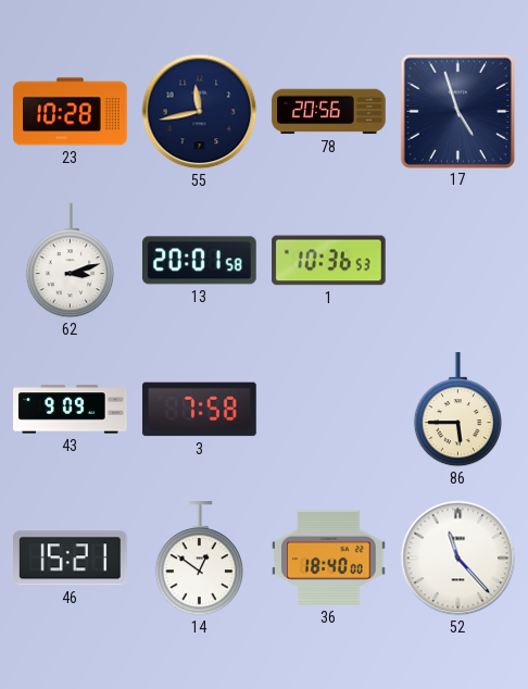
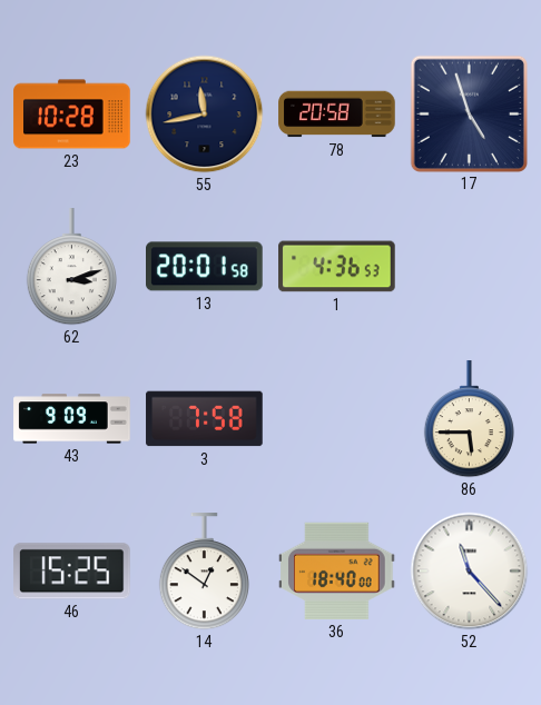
78: 20:56 -> 20:58 (337, 115)
1: 10:36 -> 4:36 (337, 267)
46: 15:21 -> 15:25 (72, 572)
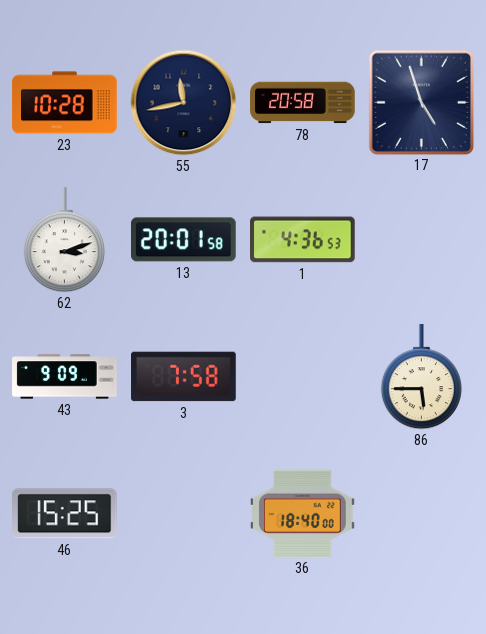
14: 12:51 -> none (204, 572)
52: 11:23 -> none (470, 572)
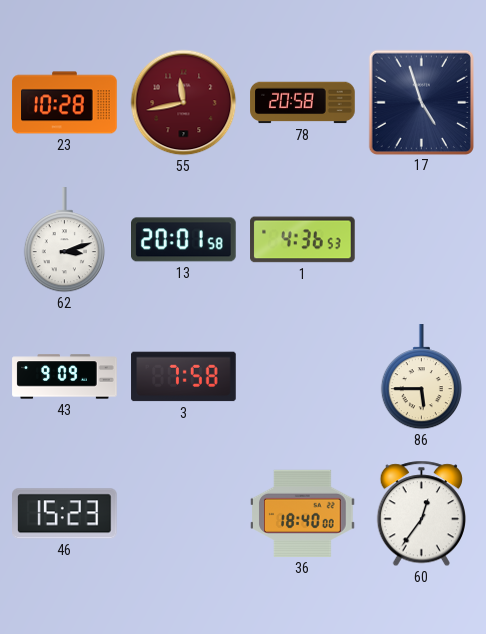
55 dial: navy -> burgundy (184, 103)
46: 15:25 -> 15:23 (65, 514)
60: none -> 12:36 (421, 514)
